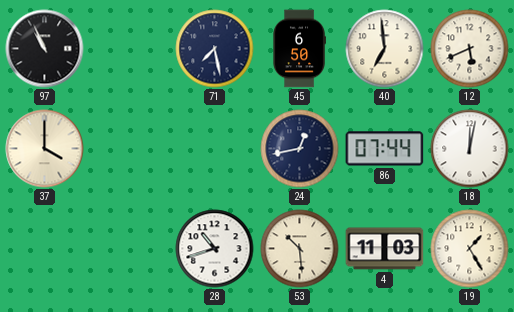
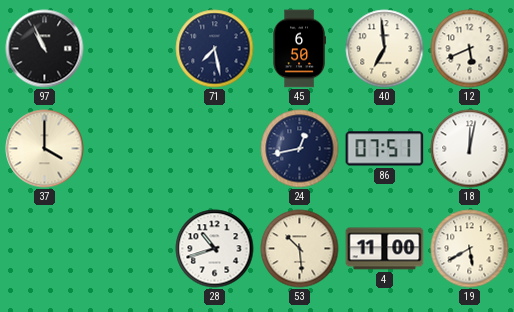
86: 07:44 -> 07:51 (385, 149)
4: 11:03 -> 11:00 (385, 249)
19: 1:25 -> 5:40 (470, 249)
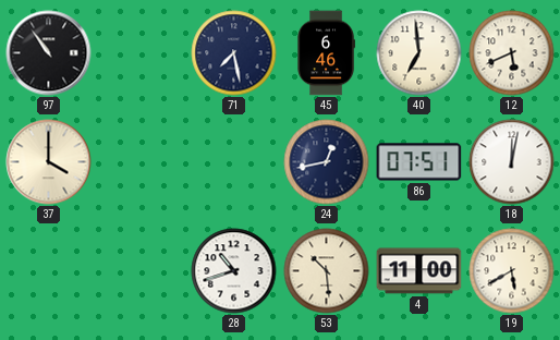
97: 10:56 -> 10:54 (49, 53)
45: 6:50 -> 6:46 (326, 53)
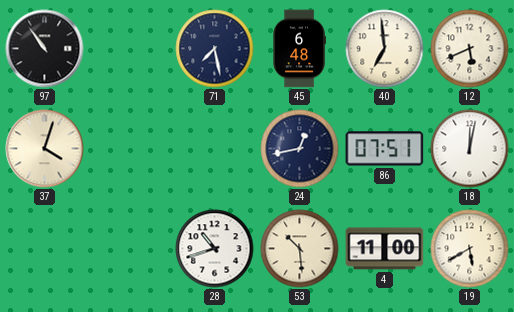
45: 6:46 -> 6:48 (299, 49)
37: 4:00 -> 4:03 (45, 149)
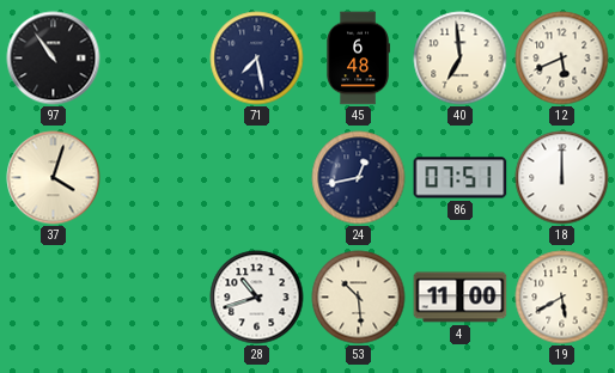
18: 12:02 -> 12:00 (562, 178)
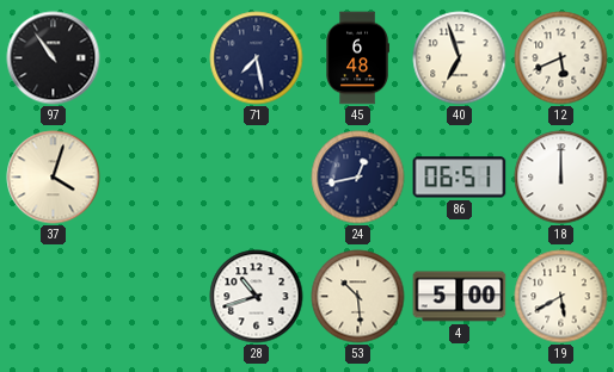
40: 6:59 -> 6:57 (460, 58)
86: 07:51 -> 06:51 (460, 178)
4: 11:00 -> 5:00 (460, 297)
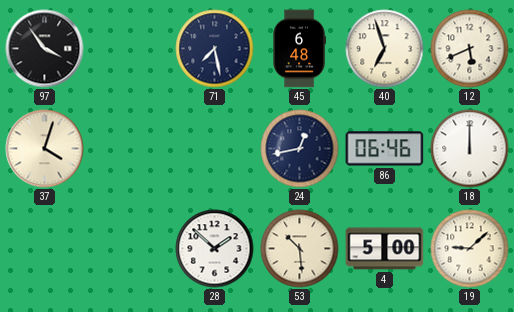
97: 10:54 -> 3:54 (45, 49)
86: 06:51 -> 06:46 (385, 149)
28: 10:42 -> 1:52 (215, 249)
19: 5:40 -> 9:08 (470, 249)
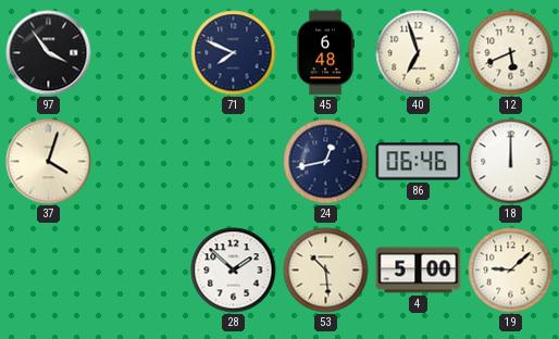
71: 7:28 -> 7:49 (234, 53)
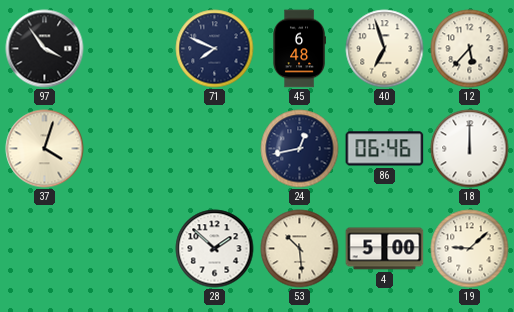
12: 5:41 -> 5:37 (470, 49)
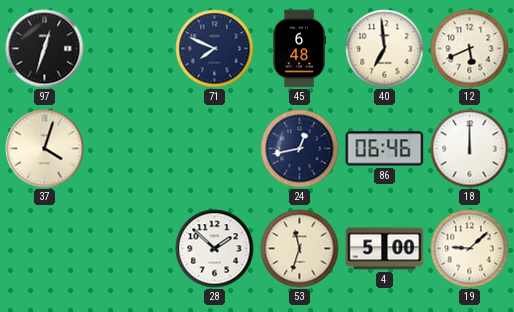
97: 3:54 -> 12:33 (45, 49)
40: 6:57 -> 6:59 (385, 49)
12: 5:37 -> 5:41 (470, 49)
53: 10:29 -> 11:33 (300, 249)
